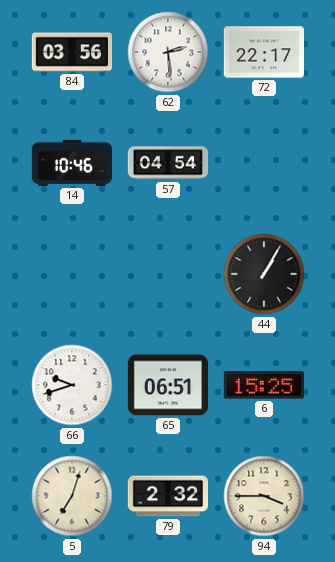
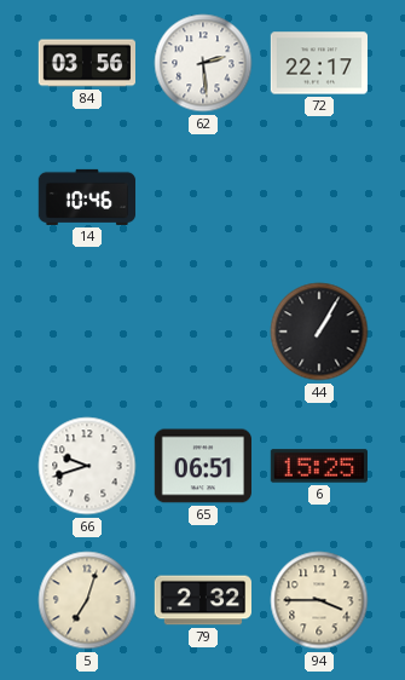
57: 04:54 -> none (168, 163)
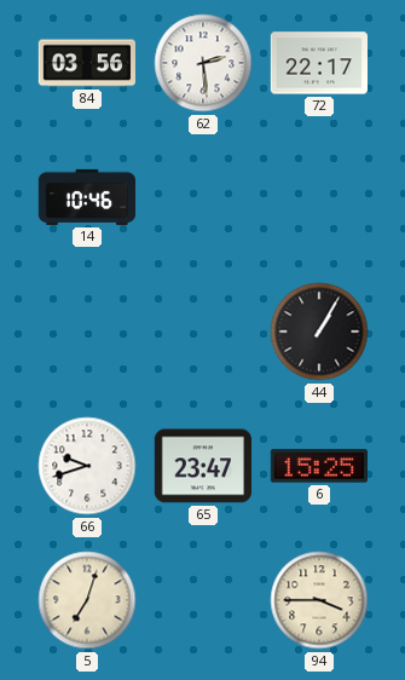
65: 06:51 -> 23:47 (202, 466)
79: 2:32 -> none (202, 600)
